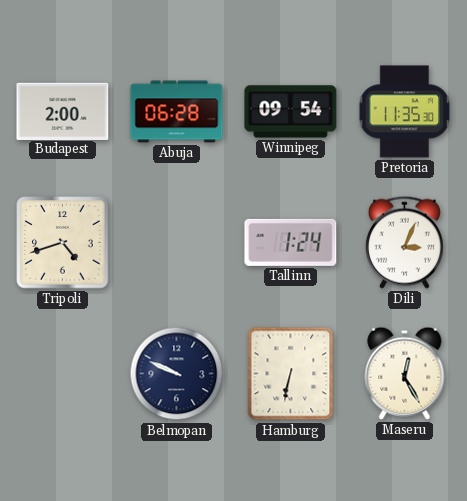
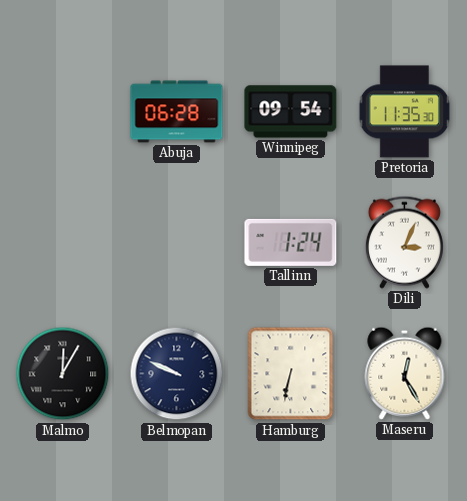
Budapest: 2:00 -> none (63, 111)
Tripoli: 4:42 -> none (63, 243)
Malmo: none -> 12:05 (63, 374)
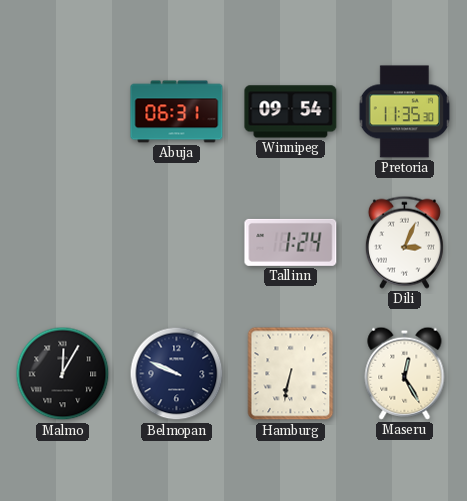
Abuja: 06:28 -> 06:31 (177, 112)
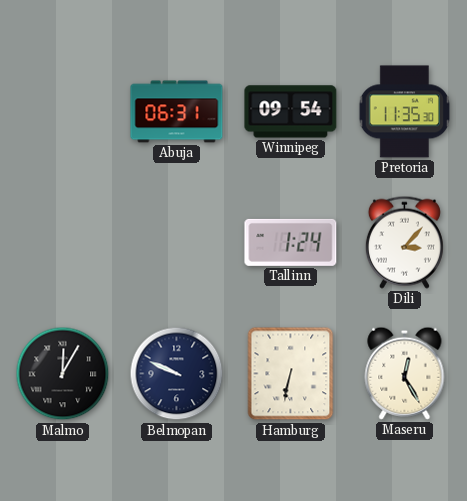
Dili: 3:04 -> 3:07 (404, 242)
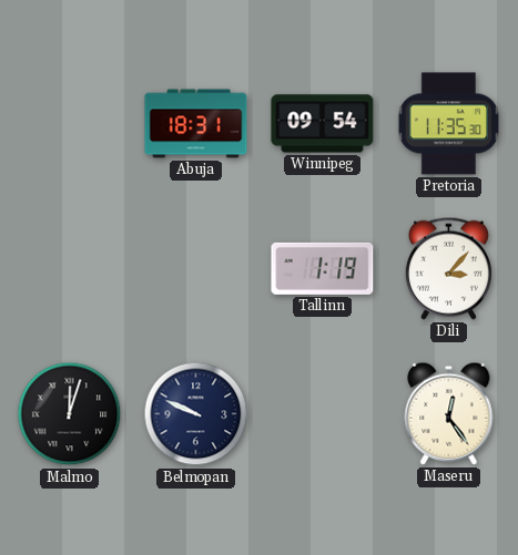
Abuja: 06:31 -> 18:31 (196, 124)
Tallinn: 1:24 -> 1:19 (323, 268)
Malmo: 12:05 -> 12:03 (70, 414)
Hamburg: 6:32 -> none (291, 374)
Maseru: 12:25 -> 12:24 (449, 413)
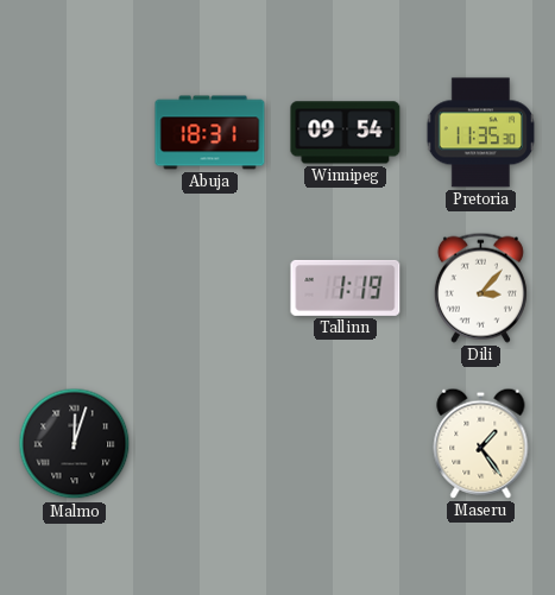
Belmopan: 9:49 -> none (196, 414)
Maseru: 12:24 -> 1:24 (481, 443)
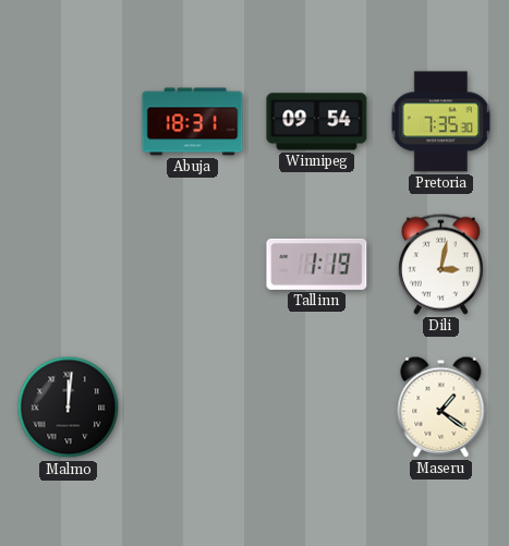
Pretoria: 11:35 -> 7:35 (440, 122)
Dili: 3:07 -> 3:02 (440, 264)
Malmo: 12:03 -> 12:01 (69, 408)
Maseru: 1:24 -> 1:21 (441, 407)
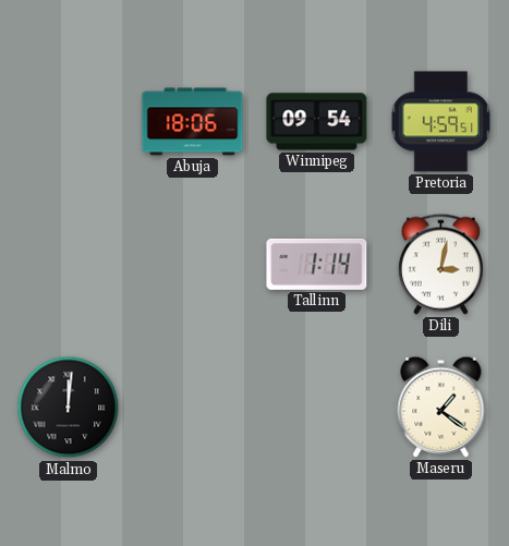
Abuja: 18:31 -> 18:06 (193, 122)
Pretoria: 7:35 -> 4:59 (440, 122)
Tallinn: 1:19 -> 1:14 (317, 264)
